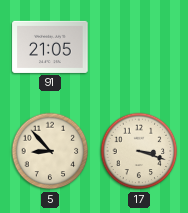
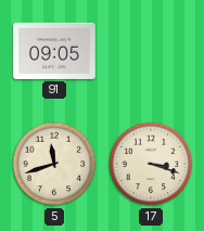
91: 21:05 -> 09:05 (54, 51)
5: 8:53 -> 11:42 (54, 164)
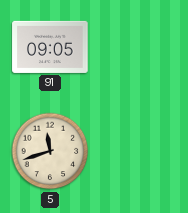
17: 3:18 -> none (151, 164)
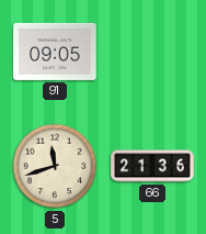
66: none -> 21:36 (152, 166)
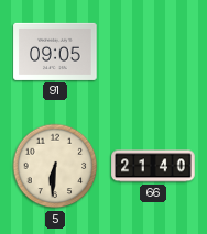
5: 11:42 -> 6:31 (55, 166)
66: 21:36 -> 21:40 (153, 166)
